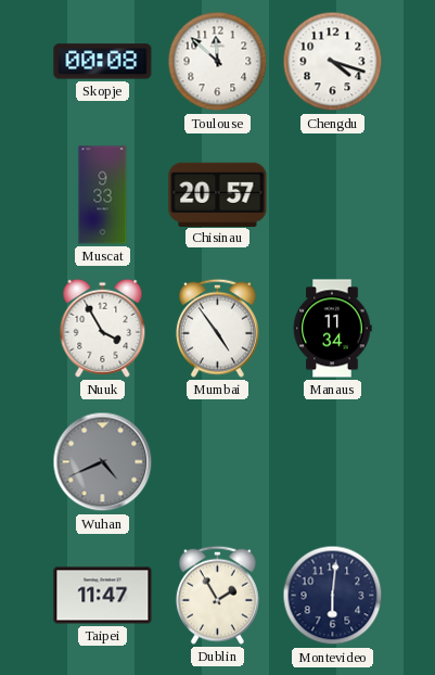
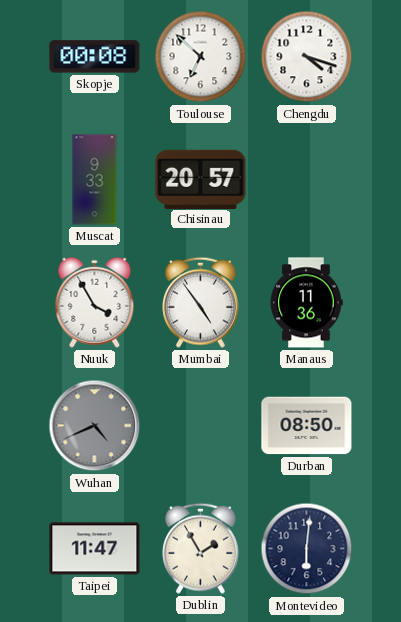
Toulouse: 11:52 -> 6:52 (201, 57)
Manaus: 11:34 -> 11:36 (306, 303)
Durban: none -> 08:50 (307, 426)
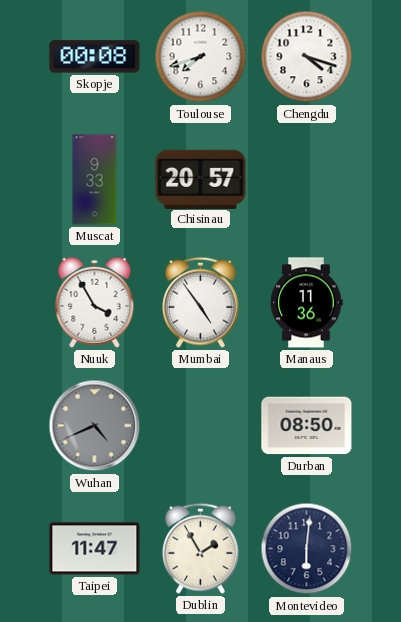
Toulouse: 6:52 -> 7:42 (201, 57)
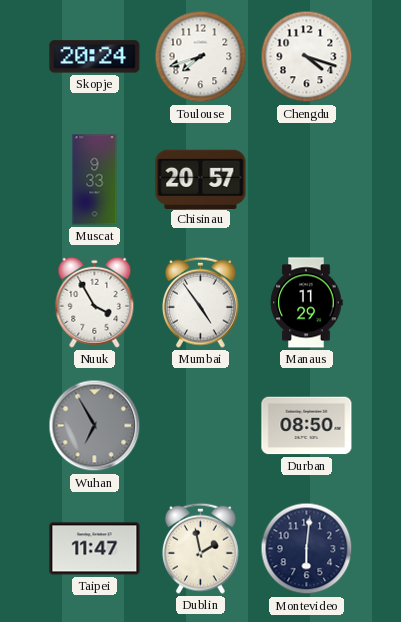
Skopje: 00:08 -> 20:24 (95, 57)
Manaus: 11:36 -> 11:29 (306, 303)
Wuhan: 4:41 -> 6:55 (95, 426)
Dublin: 1:55 -> 1:58 (200, 548)
